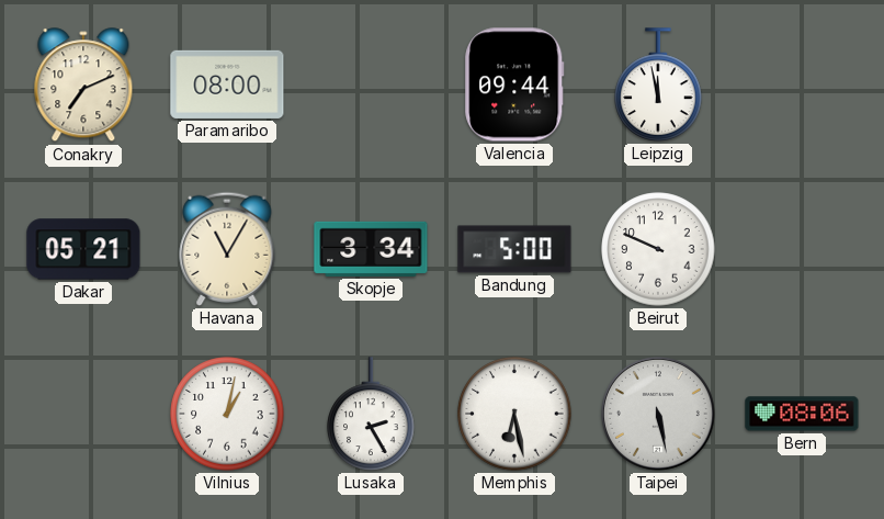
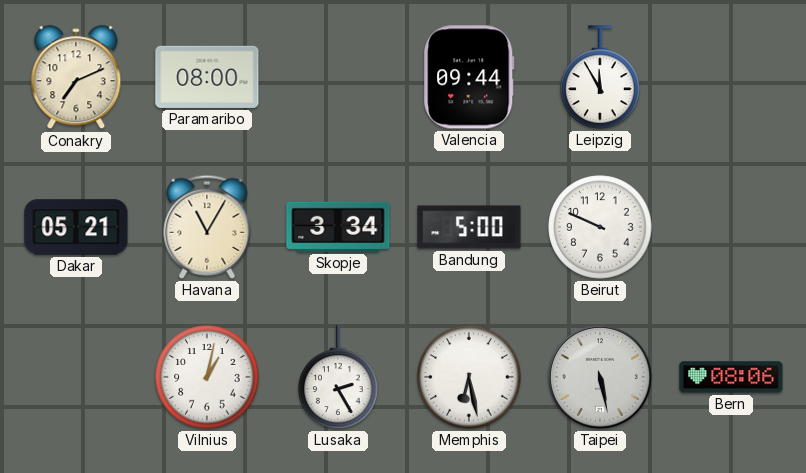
Leipzig: 11:58 -> 11:55 (600, 77)
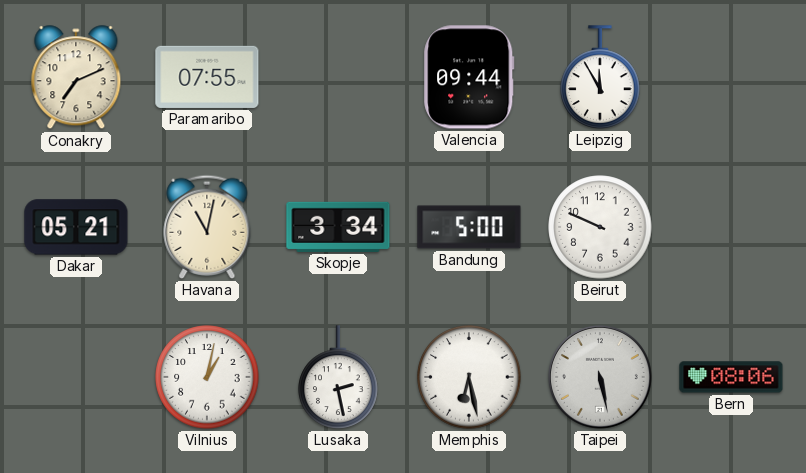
Paramaribo: 08:00 -> 07:55 (207, 77)
Havana: 11:05 -> 11:02 (207, 227)
Lusaka: 2:25 -> 2:28 (338, 377)
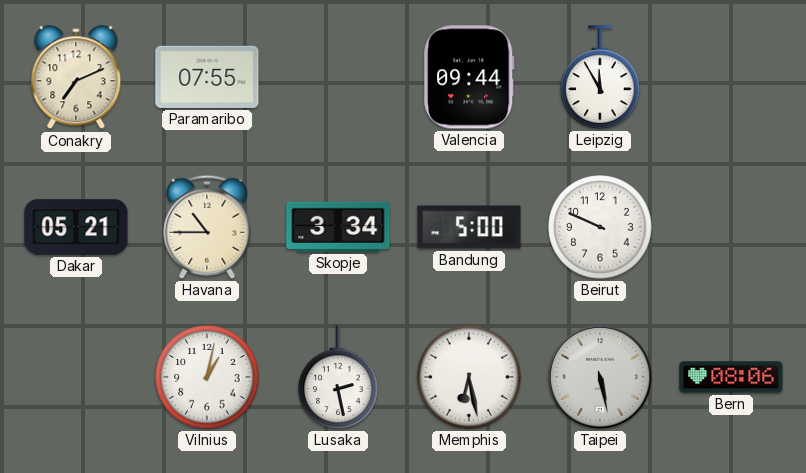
Havana: 11:02 -> 10:45 (207, 227)
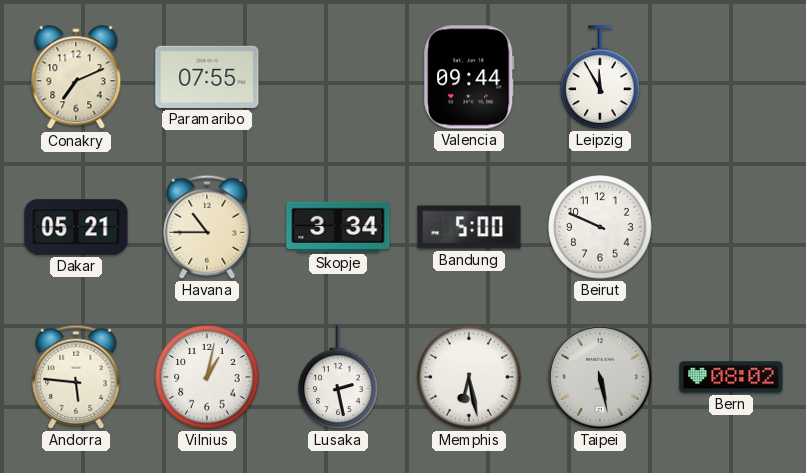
Andorra: none -> 5:46 (76, 377)
Bern: 08:06 -> 08:02 (731, 377)
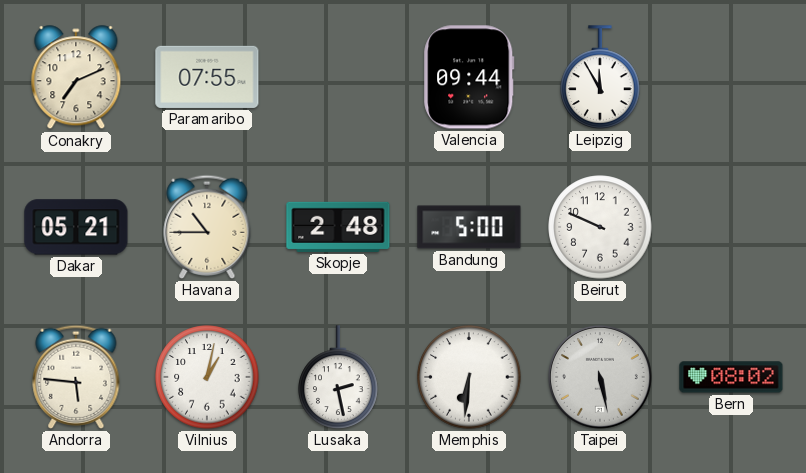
Skopje: 3:34 -> 2:48 (338, 227)
Memphis: 6:28 -> 6:31 (469, 377)
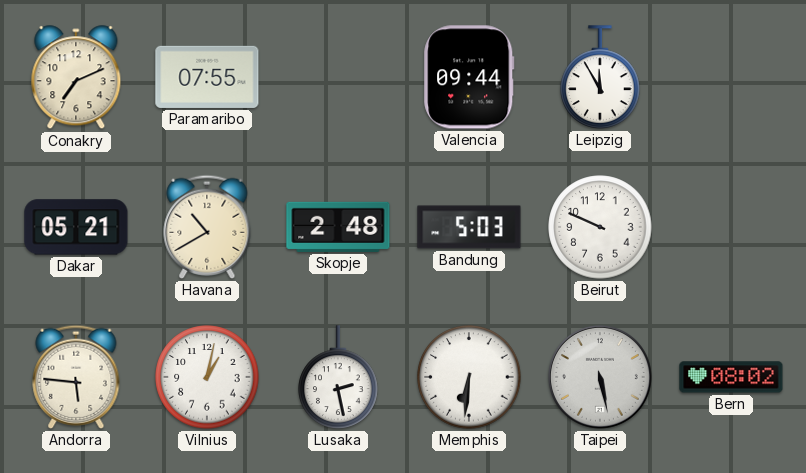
Havana: 10:45 -> 10:40 (207, 227)
Bandung: 5:00 -> 5:03 (469, 227)
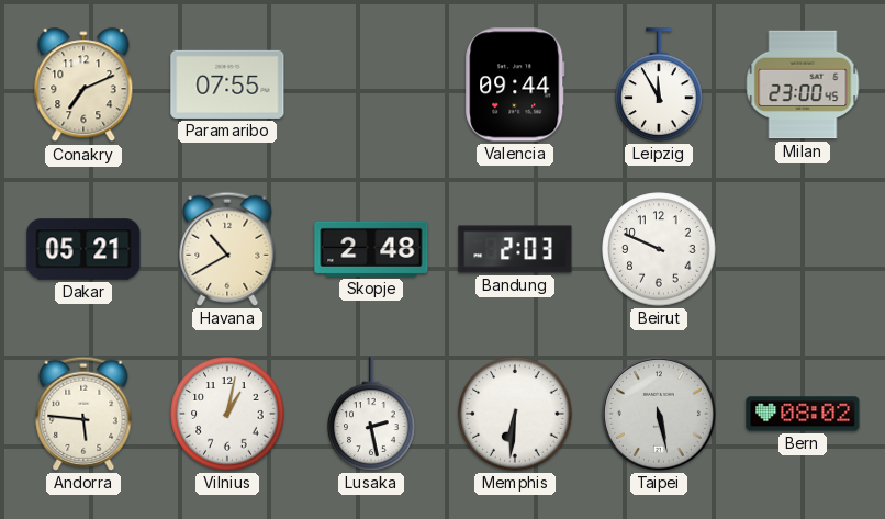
Milan: none -> 23:00 (803, 84)
Bandung: 5:03 -> 2:03 (515, 249)
